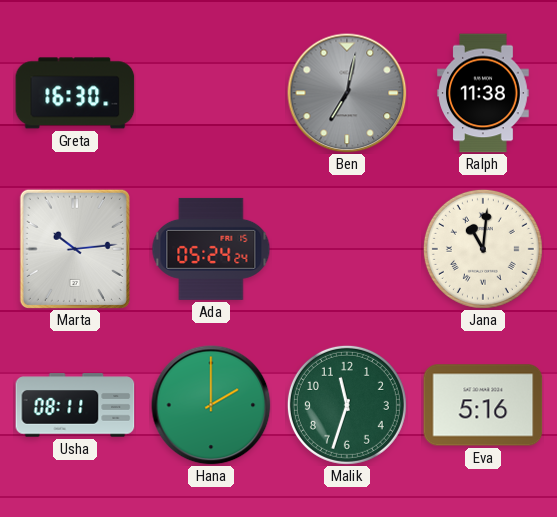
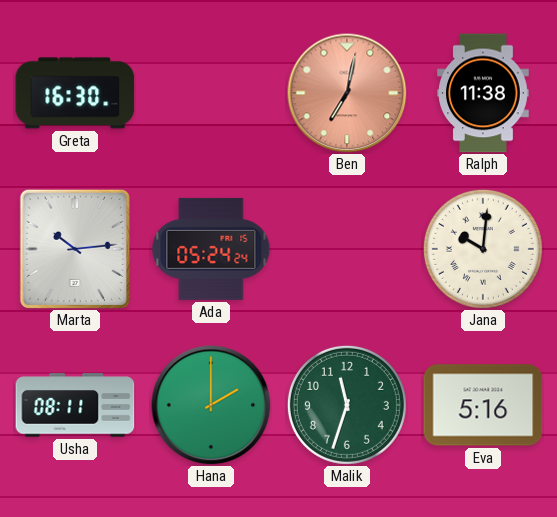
Ben dial: grey -> salmon (347, 93)
Jana: 11:01 -> 10:01 (483, 249)
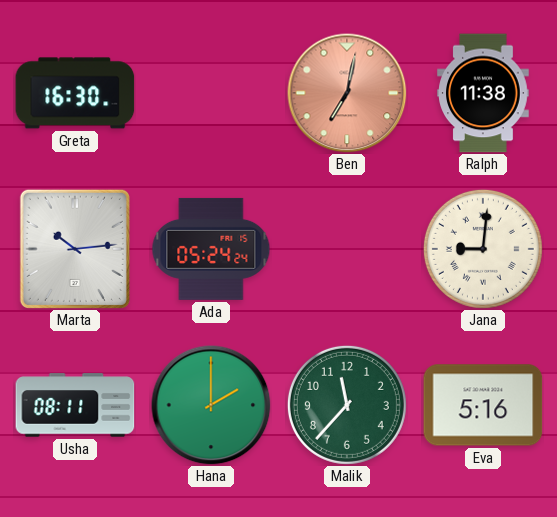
Jana: 10:01 -> 9:01 (483, 249)
Malik: 11:33 -> 11:37 (347, 405)
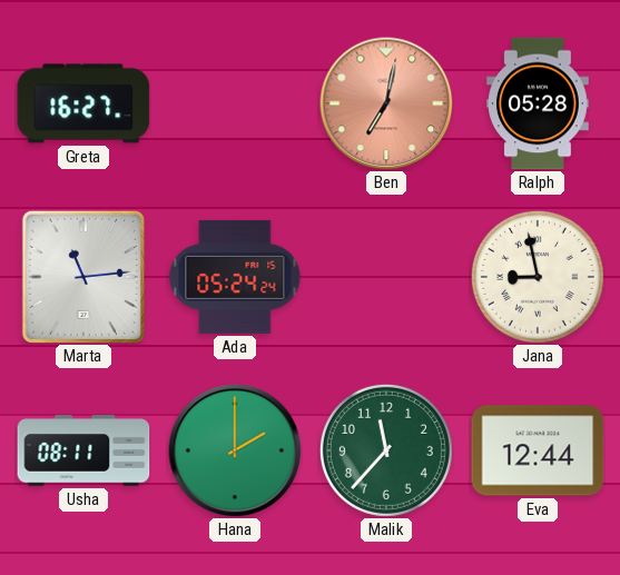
Greta: 16:30 -> 16:27 (83, 103)
Ralph: 11:38 -> 05:28 (538, 103)
Marta: 10:14 -> 11:14 (83, 277)
Jana: 9:01 -> 8:58 (538, 277)
Eva: 5:16 -> 12:44 (538, 450)
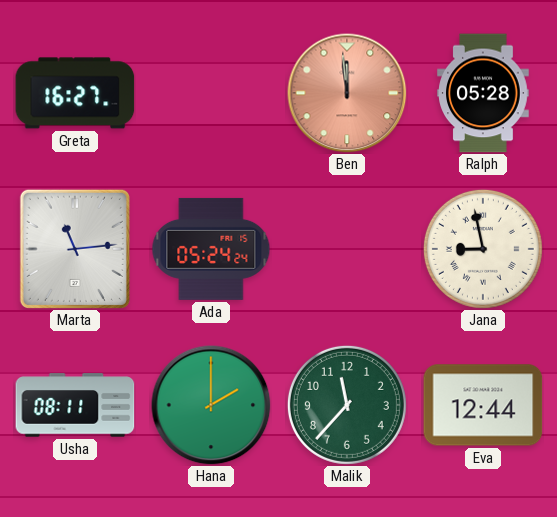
Ben: 7:02 -> 11:59 (347, 93)
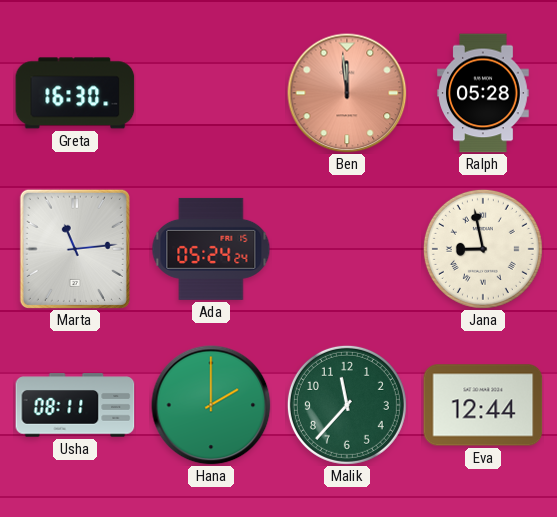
Greta: 16:27 -> 16:30 (75, 93)
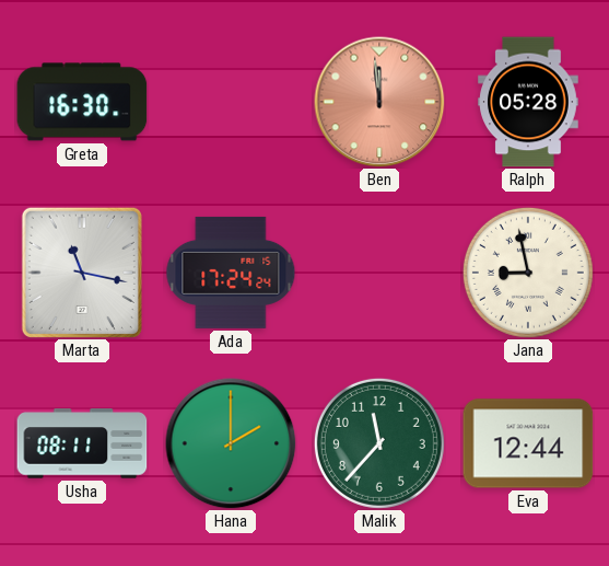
Marta: 11:14 -> 11:17 (82, 273)
Ada: 05:24 -> 17:24 (231, 273)
